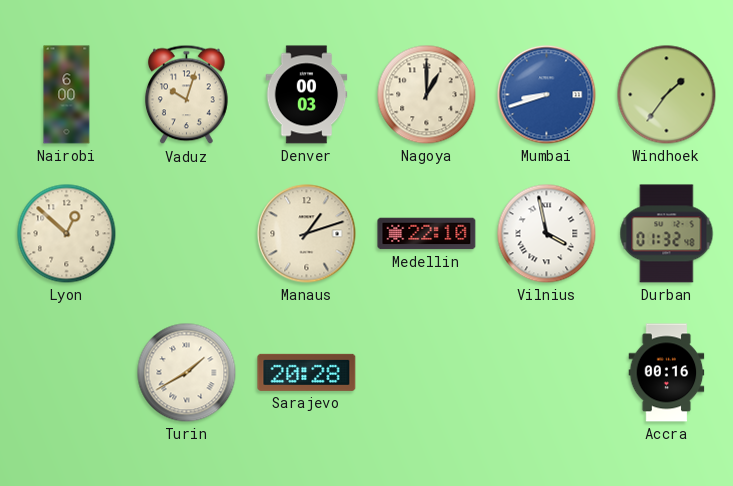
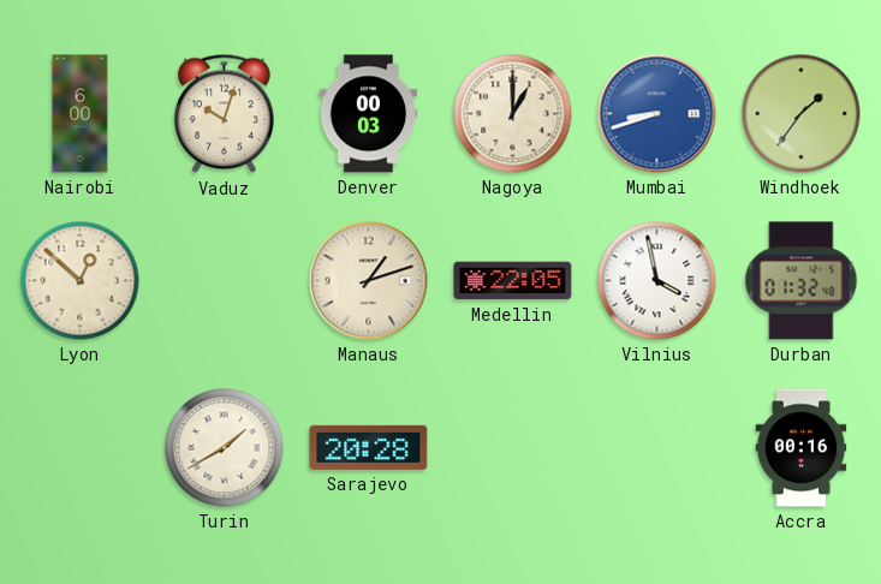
Medellin: 22:10 -> 22:05 (513, 281)
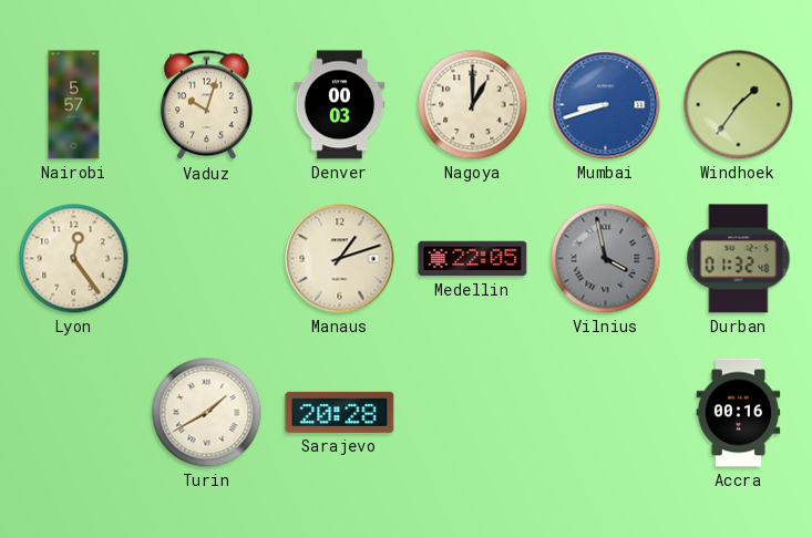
Nairobi: 6:00 -> 5:57 (74, 105)
Lyon: 12:52 -> 12:24 (74, 259)
Vilnius dial: white -> grey (606, 259)
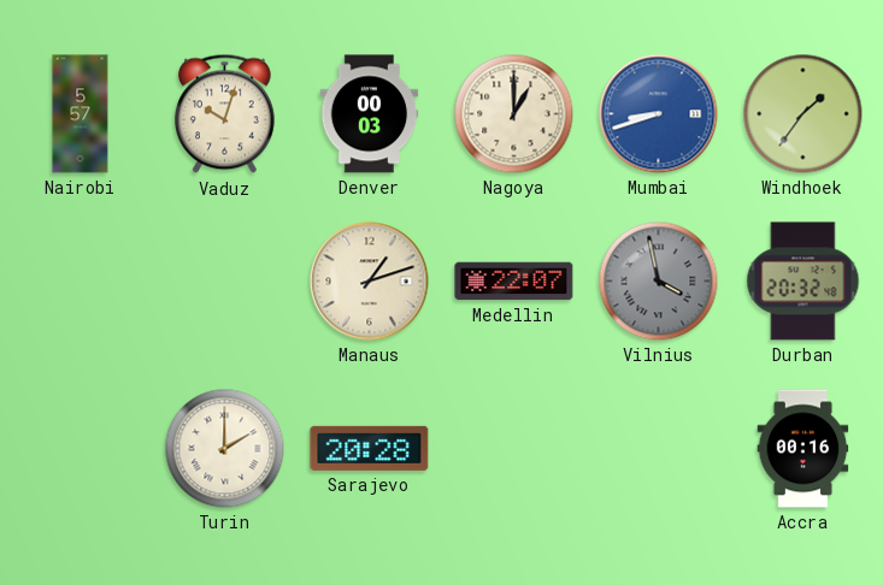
Lyon: 12:24 -> none (74, 259)
Medellin: 22:05 -> 22:07 (514, 282)
Durban: 01:32 -> 20:32 (803, 282)
Turin: 1:40 -> 2:00 (225, 449)
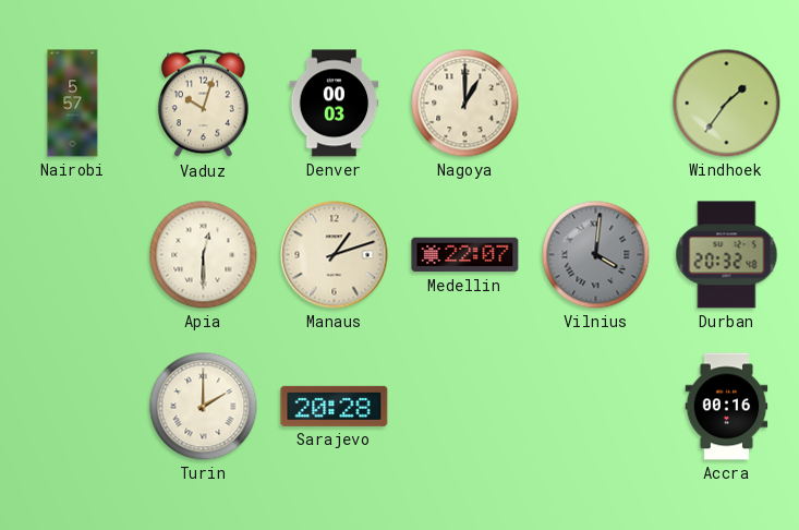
Mumbai: 8:42 -> none (659, 114)
Apia: none -> 12:30 (204, 255)
Vilnius: 3:58 -> 4:01 (596, 255)
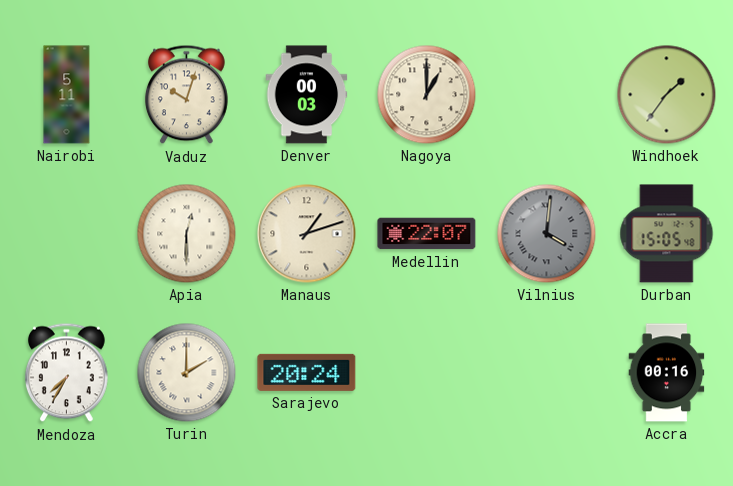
Nairobi: 5:57 -> 5:11 (67, 95)
Durban: 20:32 -> 15:05 (667, 234)
Mendoza: none -> 7:35 (67, 373)
Sarajevo: 20:28 -> 20:24 (307, 372)
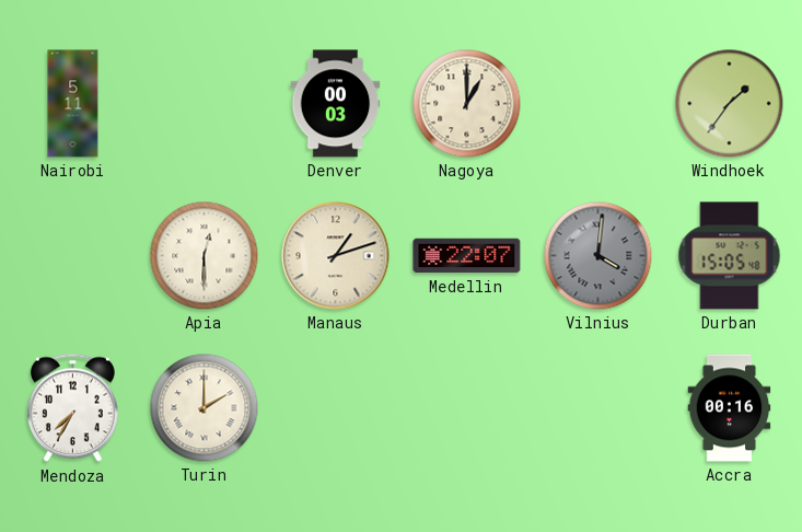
Vaduz: 10:03 -> none (187, 95)
Sarajevo: 20:24 -> none (307, 372)
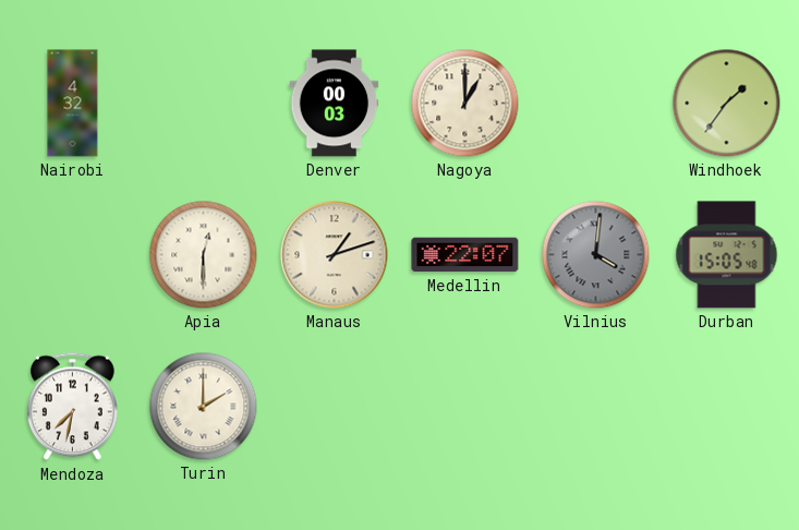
Nairobi: 5:11 -> 4:32 (73, 104)
Mendoza: 7:35 -> 7:32 (73, 407)
Accra: 00:16 -> none (730, 408)
